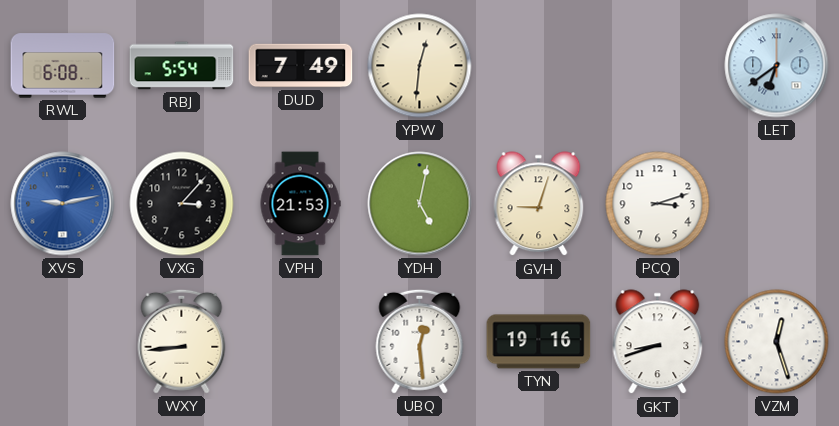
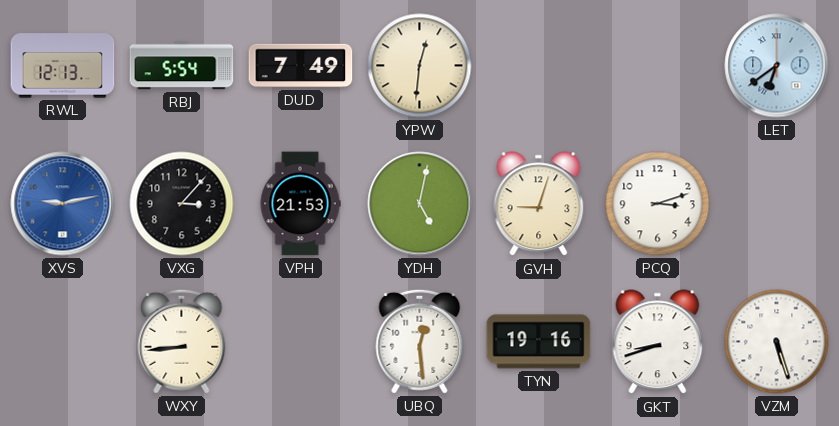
RWL: 6:08 -> 12:13 (63, 66)
VZM: 12:27 -> 5:27 (777, 342)
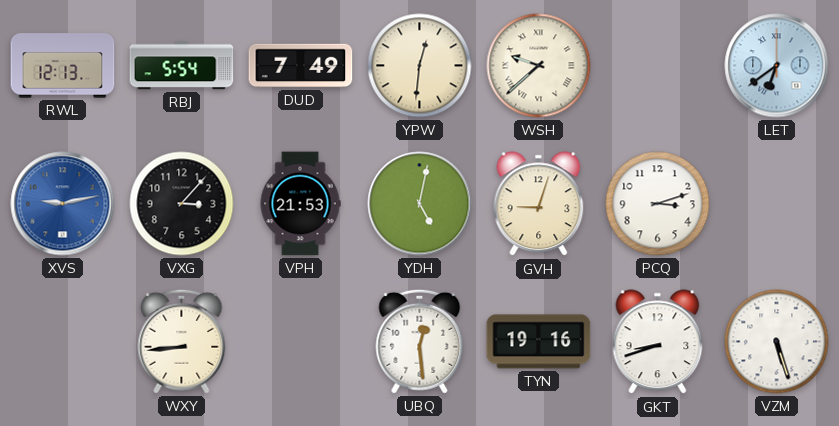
WSH: none -> 9:38 (539, 66)
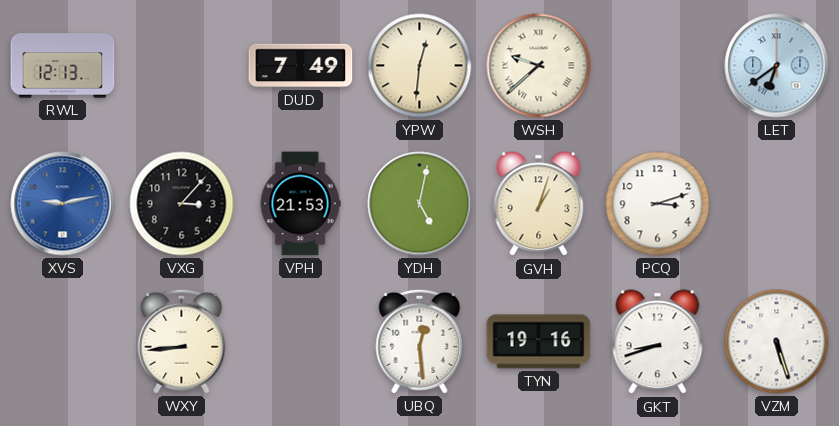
RBJ: 5:54 -> none (182, 66)
GVH: 9:03 -> 1:03 (539, 204)
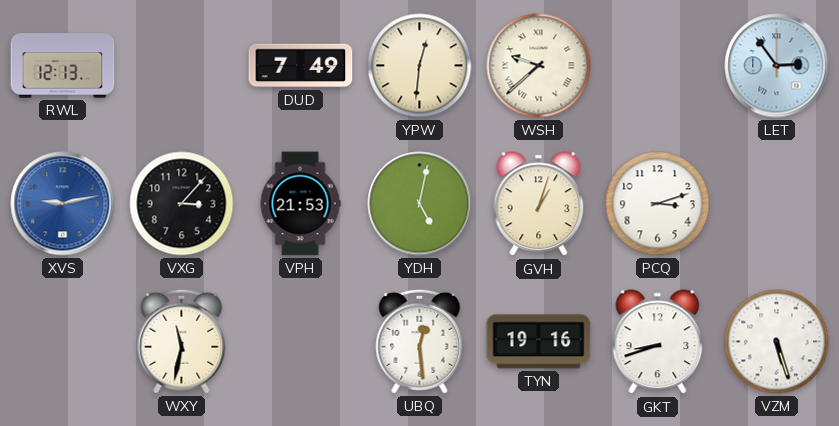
LET: 6:39 -> 2:54 (777, 66)
WXY: 8:44 -> 11:32 (182, 341)
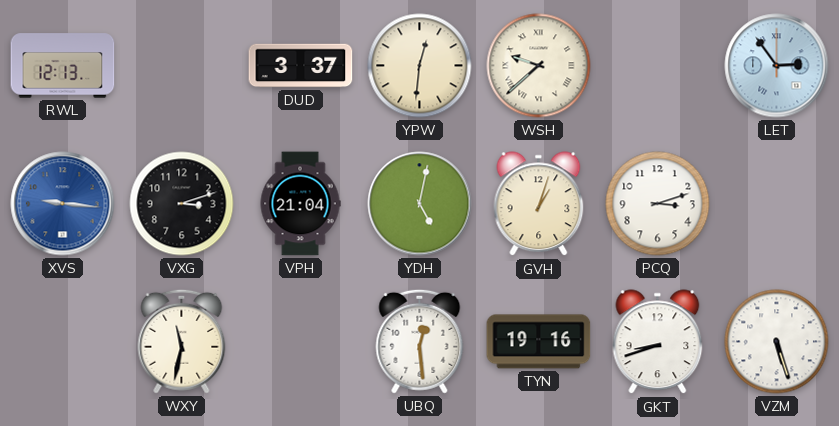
DUD: 7:49 -> 3:37 (301, 66)
XVS: 9:13 -> 9:16 (63, 204)
VXG: 3:07 -> 3:12 (182, 204)
VPH: 21:53 -> 21:04 (300, 204)
